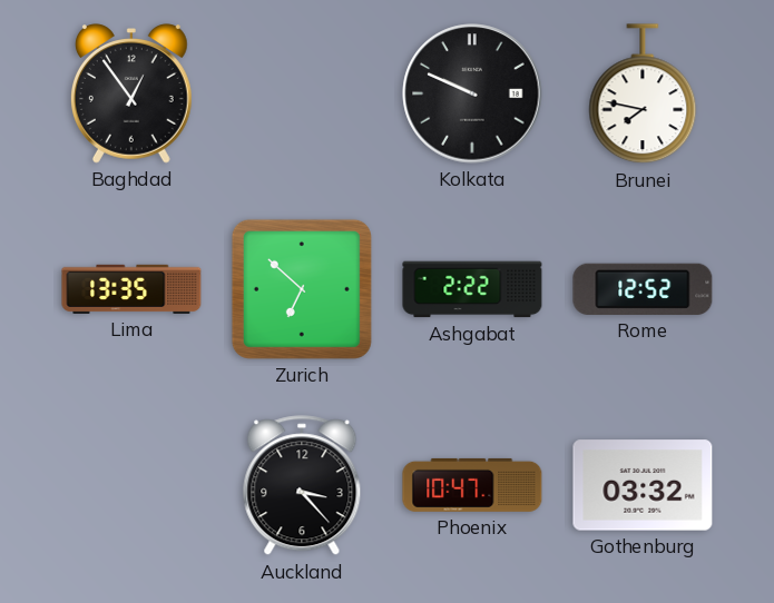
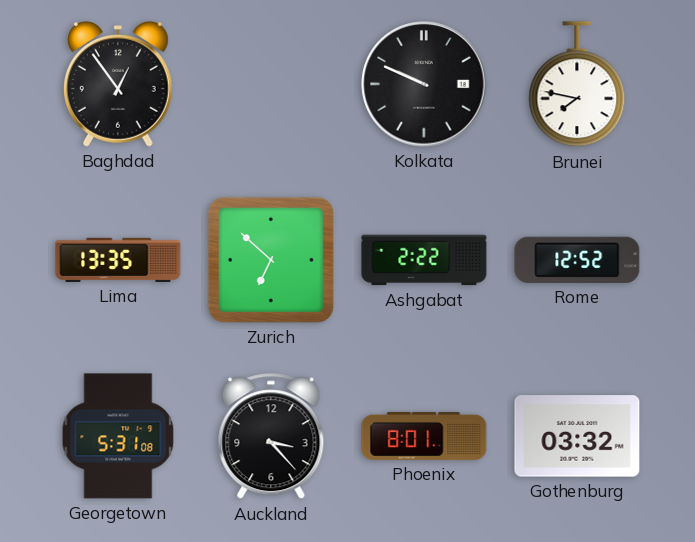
Georgetown: none -> 5:31 (118, 436)
Phoenix: 10:47 -> 8:01 (424, 436)
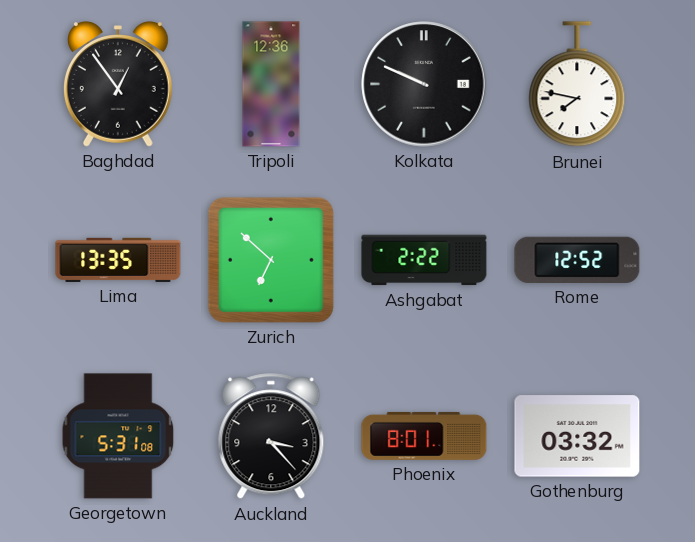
Tripoli: none -> 12:36 (271, 84)
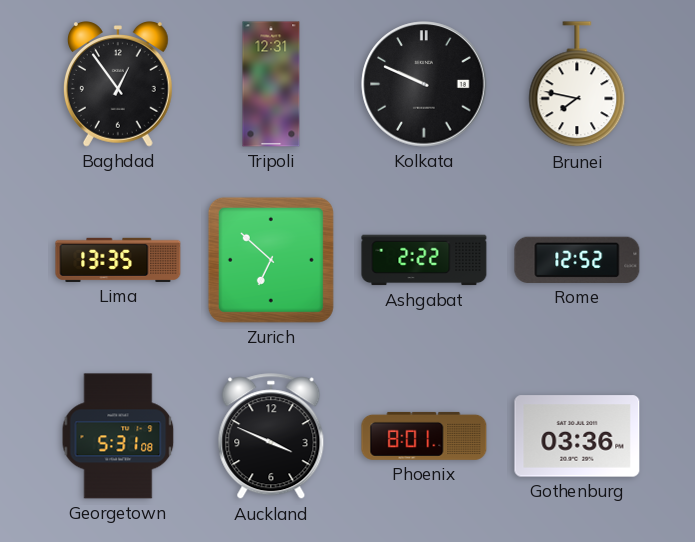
Tripoli: 12:36 -> 12:31 (271, 84)
Auckland: 3:23 -> 3:49 (271, 437)
Gothenburg: 03:32 -> 03:36 (577, 436)
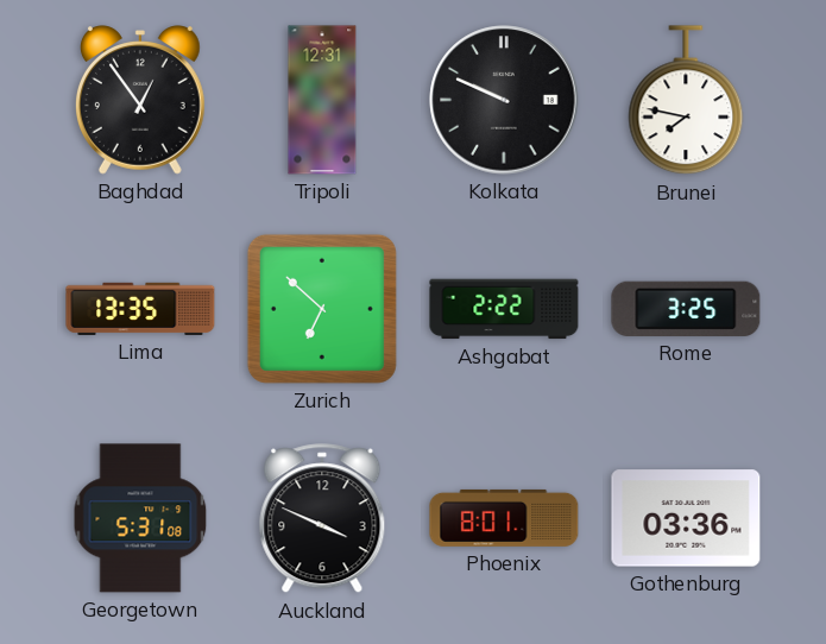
Rome: 12:52 -> 3:25 (686, 309)
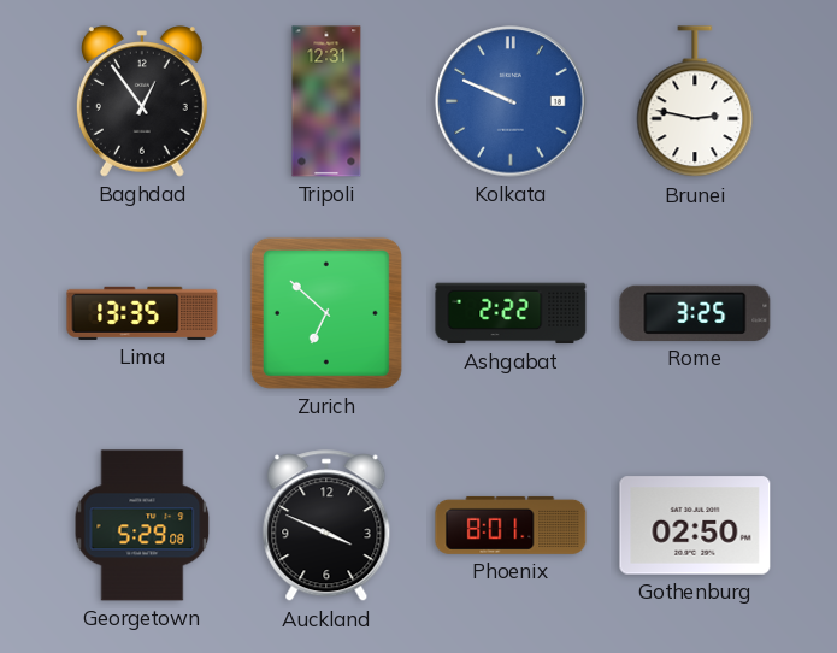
Kolkata dial: black -> blue (511, 101)
Brunei: 7:47 -> 2:47 (695, 102)
Georgetown: 5:31 -> 5:29 (142, 525)
Gothenburg: 03:36 -> 02:50 (695, 525)
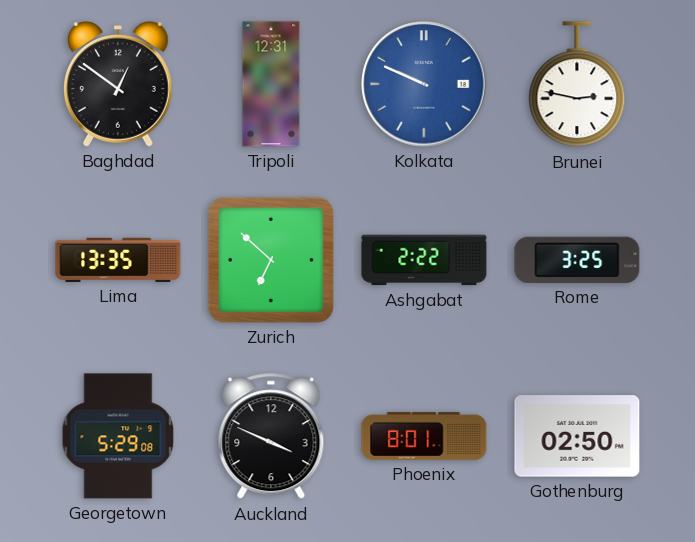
Baghdad: 12:54 -> 12:51 (118, 84)
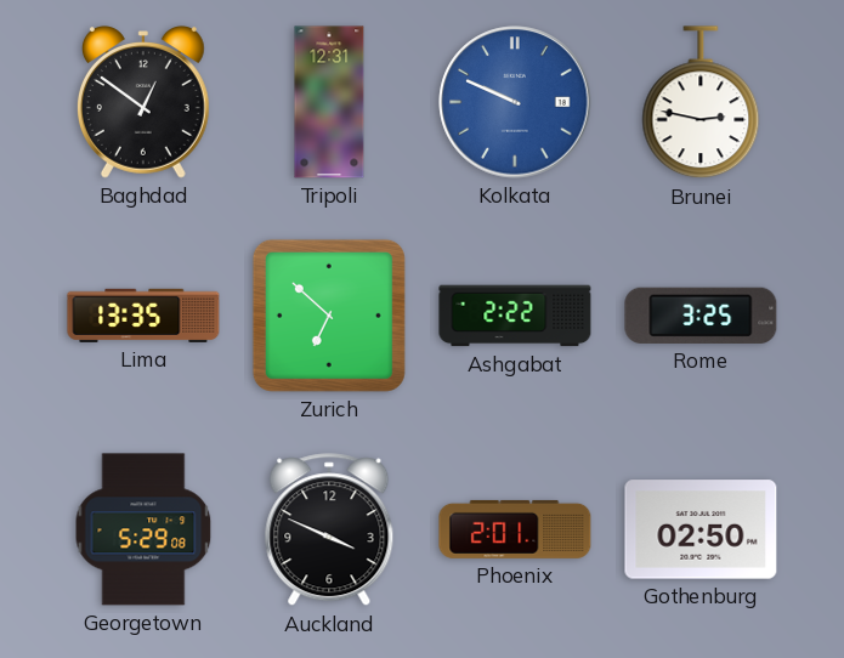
Phoenix: 8:01 -> 2:01 (515, 529)
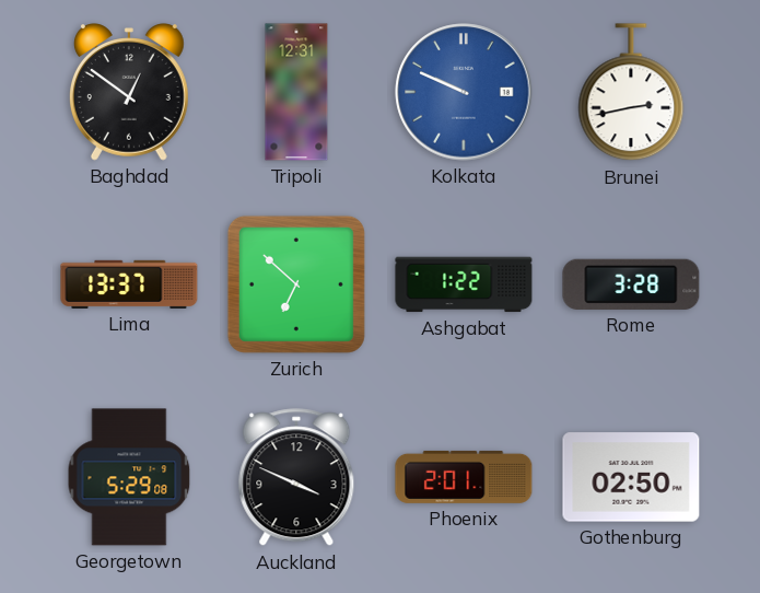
Brunei: 2:47 -> 2:43 (631, 93)
Lima: 13:35 -> 13:37 (129, 284)
Ashgabat: 2:22 -> 1:22 (464, 284)
Rome: 3:25 -> 3:28 (631, 284)
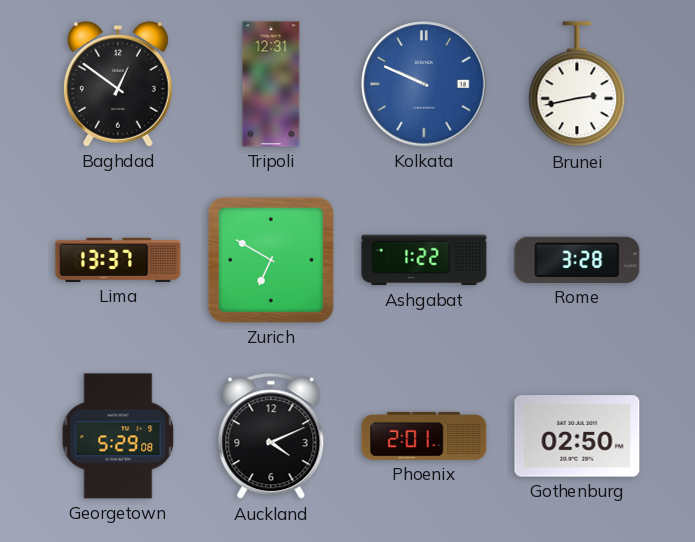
Zurich: 6:52 -> 6:50 (271, 260)
Auckland: 3:49 -> 4:11 (271, 437)
